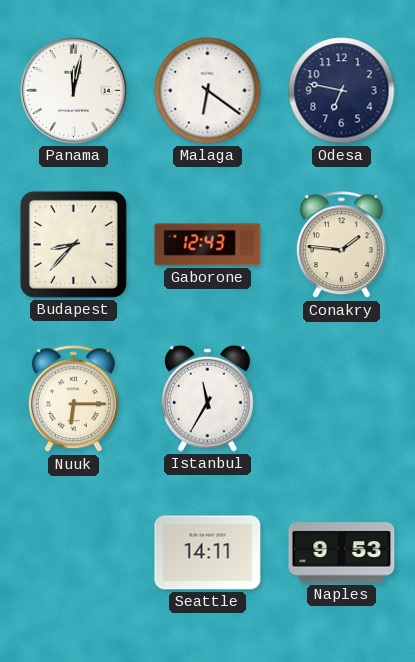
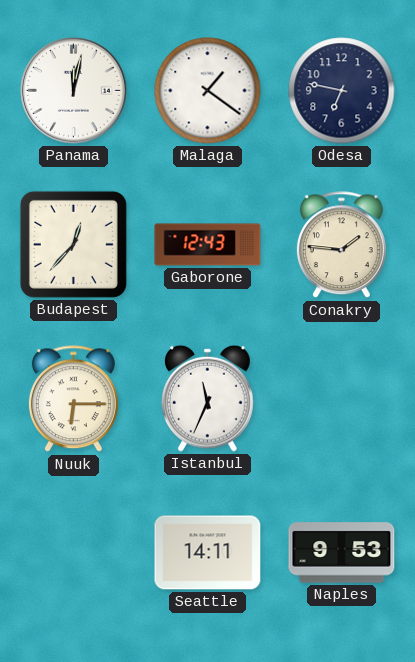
Malaga: 6:21 -> 1:21 (208, 91)
Budapest: 8:37 -> 12:37 (73, 244)
Istanbul: 11:35 -> 11:34 (208, 398)
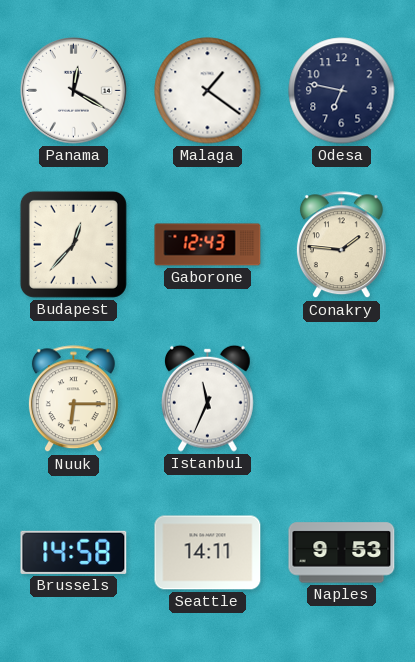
Panama: 12:02 -> 12:20 (73, 90)
Brussels: none -> 14:58 (74, 552)
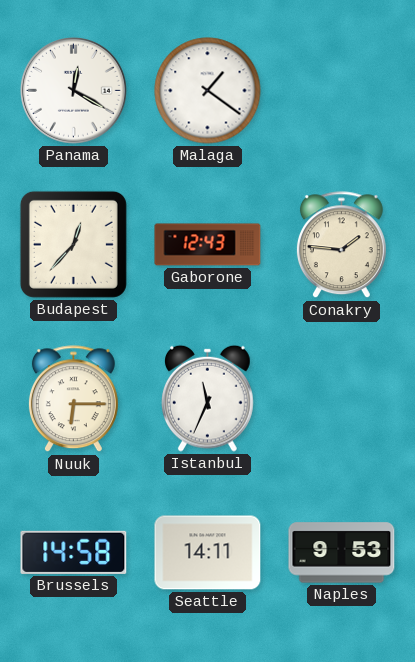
Odesa: 6:47 -> none (342, 91)
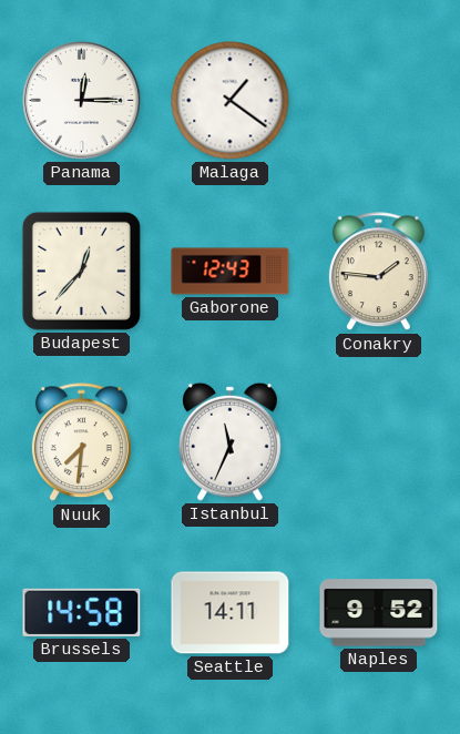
Panama: 12:20 -> 12:15 (81, 100)
Nuuk: 6:15 -> 7:31 (81, 442)
Naples: 9:53 -> 9:52 (379, 613)
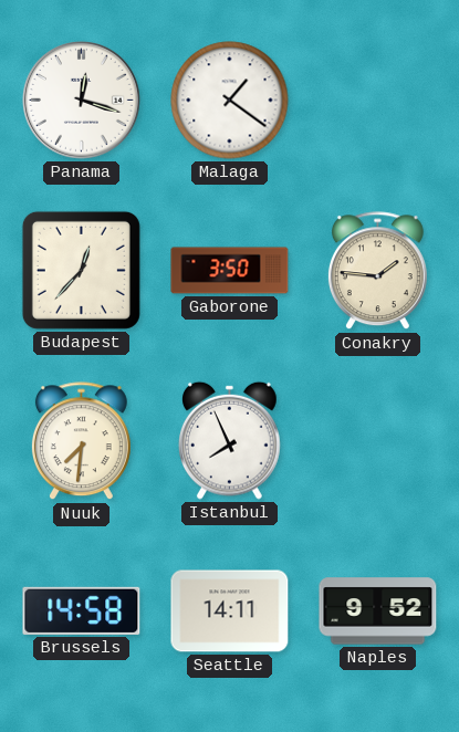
Panama: 12:15 -> 12:18 (81, 100)
Gaborone: 12:43 -> 3:50 (230, 271)
Istanbul: 11:34 -> 7:56 (230, 440)
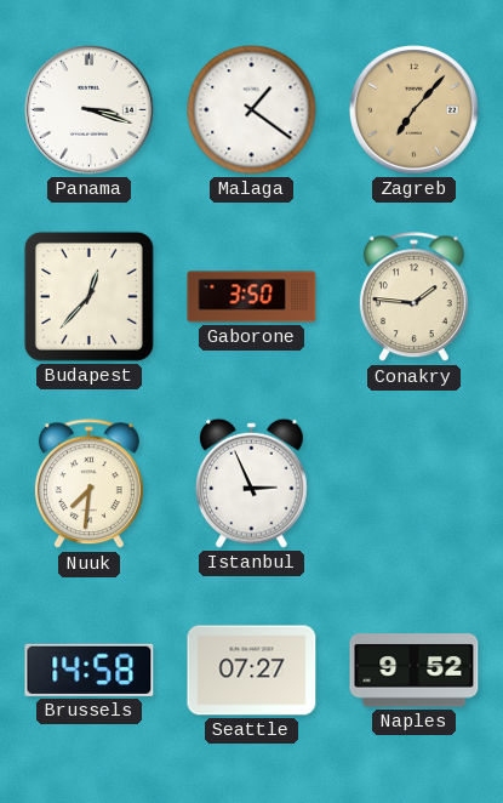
Panama: 12:18 -> 3:18 (88, 109)
Zagreb: none -> 7:07 (413, 109)
Istanbul: 7:56 -> 2:56 (252, 483)
Seattle: 14:11 -> 07:27 (252, 671)
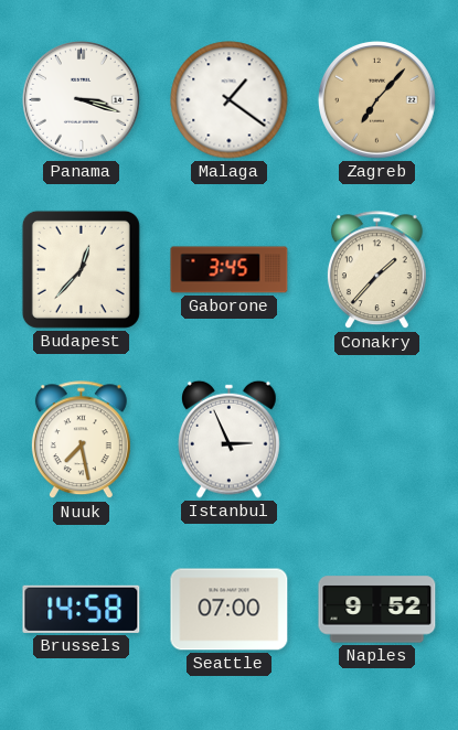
Gaborone: 3:50 -> 3:45 (230, 270)
Conakry: 1:46 -> 1:37 (376, 270)
Nuuk: 7:31 -> 7:28 (81, 440)
Seattle: 07:27 -> 07:00 (230, 610)
